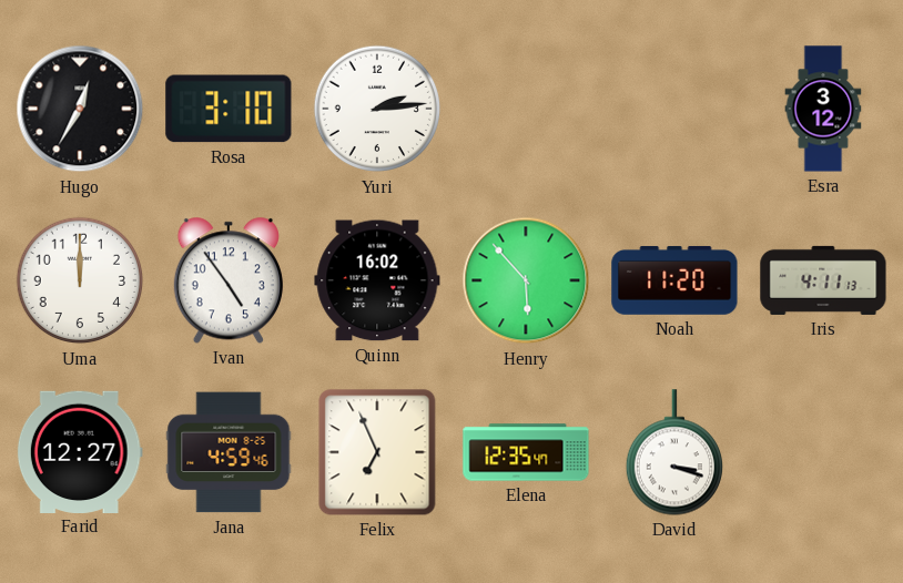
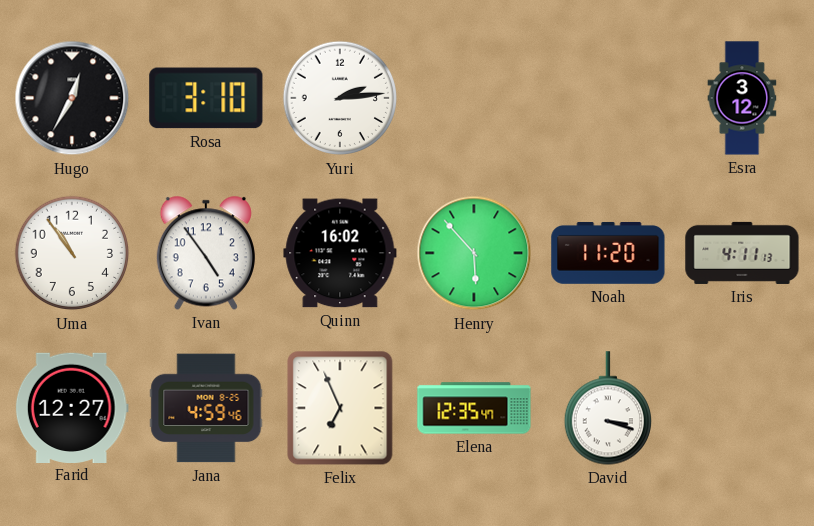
Uma: 12:00 -> 10:54 (72, 253)
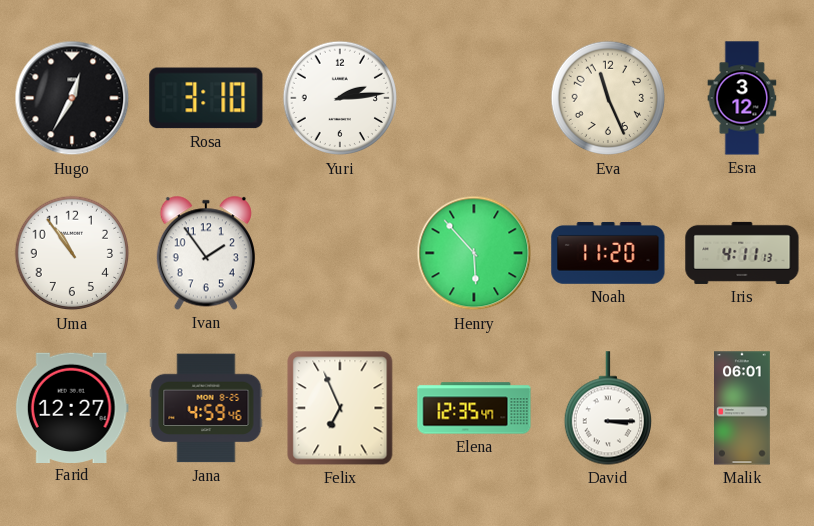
Eva: none -> 11:26 (608, 98)
Ivan: 4:54 -> 1:54 (206, 253)
Quinn: 16:02 -> none (340, 253)
David: 3:18 -> 3:15 (607, 408)
Malik: none -> 06:01 (742, 408)
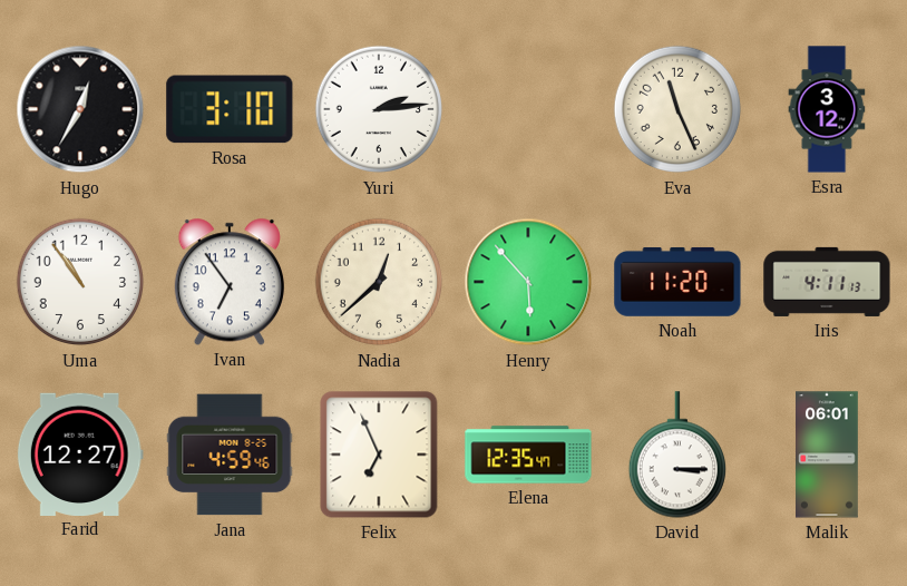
Ivan: 1:54 -> 6:54 (230, 282)
Nadia: none -> 12:38 (379, 282)
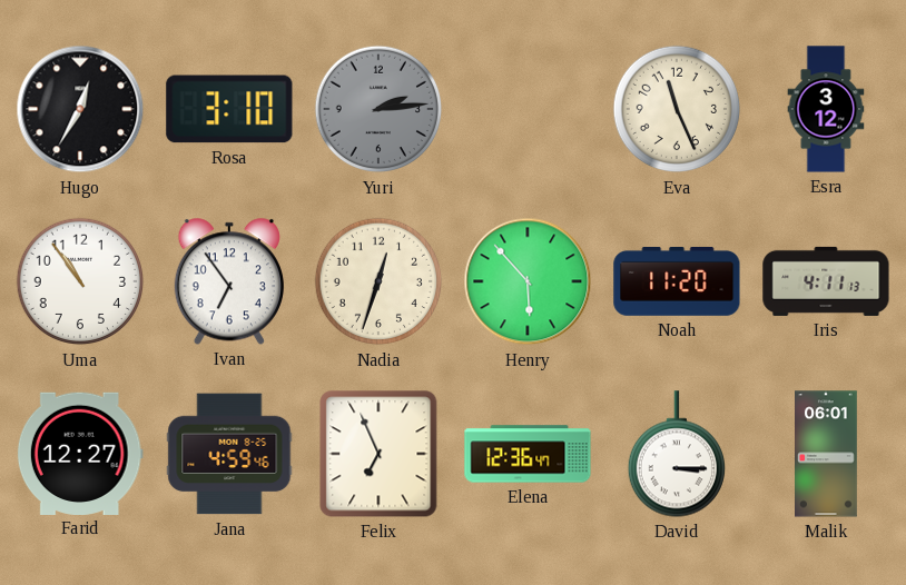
Yuri dial: white -> grey (378, 109)
Nadia: 12:38 -> 12:33 (378, 281)
Elena: 12:35 -> 12:36 (528, 454)
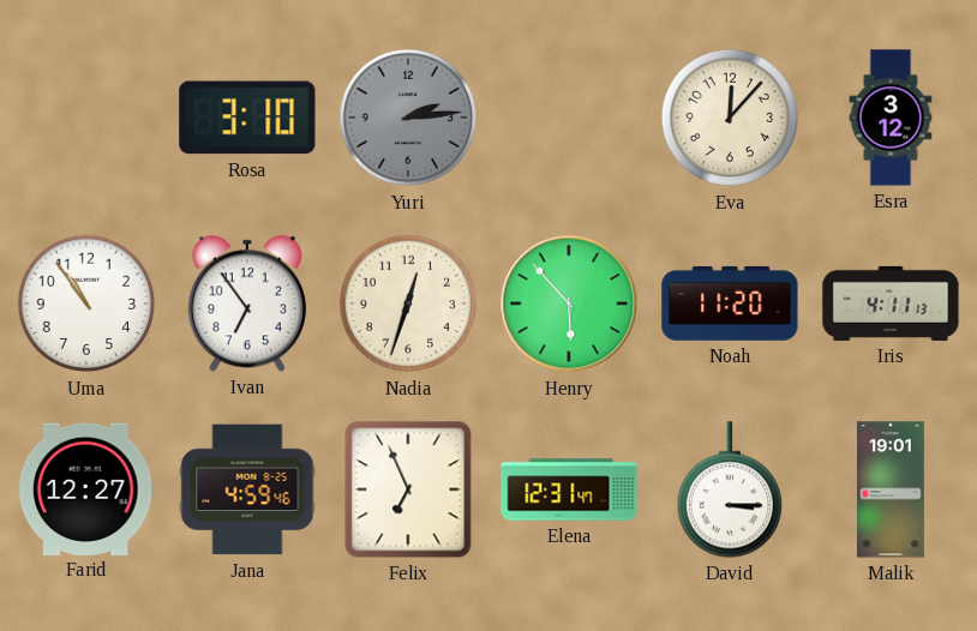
Hugo: 12:35 -> none (80, 109)
Eva: 11:26 -> 12:07 (730, 118)
Elena: 12:36 -> 12:31 (569, 489)
Malik: 06:01 -> 19:01 (891, 489)
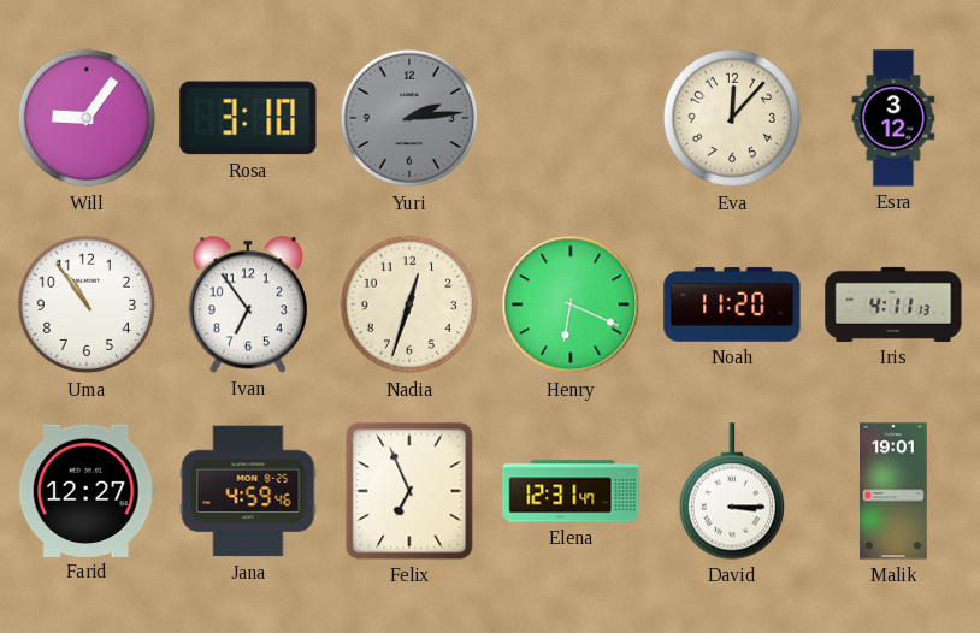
Will: none -> 9:06 (87, 118)
Henry: 5:53 -> 6:19 (571, 304)
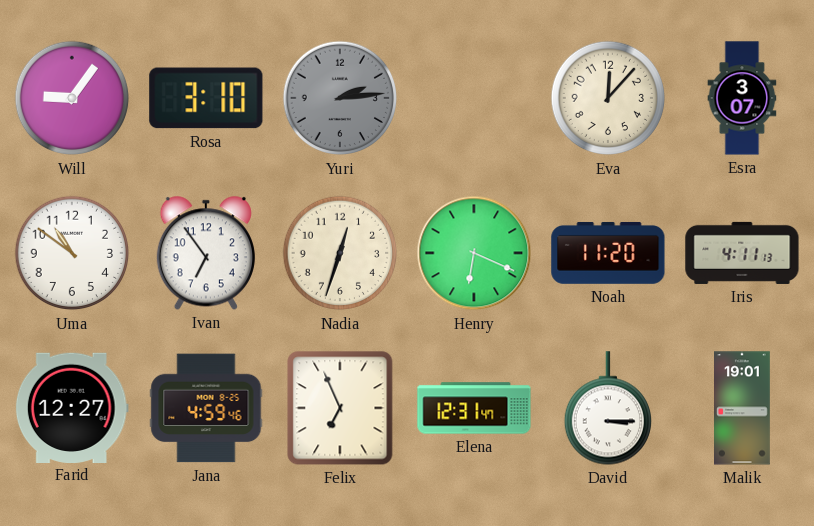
Esra: 3:12 -> 3:07 (742, 98)
Uma: 10:54 -> 10:51 (72, 253)
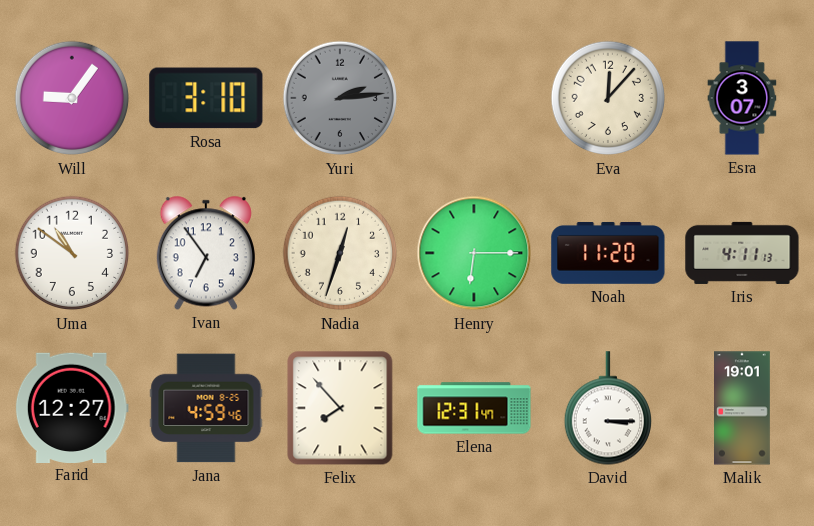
Henry: 6:19 -> 6:15 (474, 253)
Felix: 6:56 -> 7:53 (340, 408)
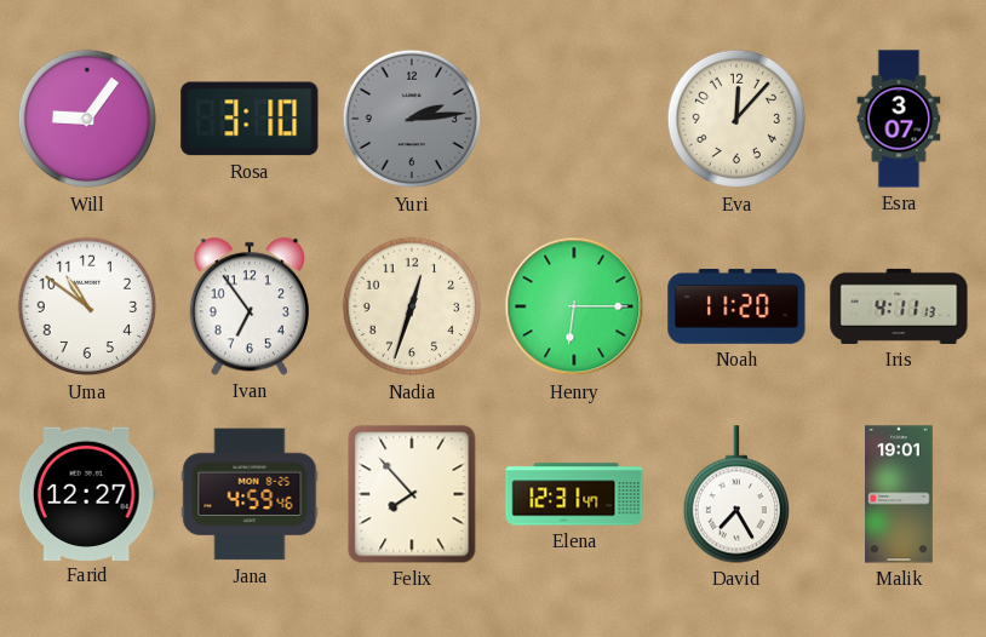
David: 3:15 -> 7:25 (735, 494)
